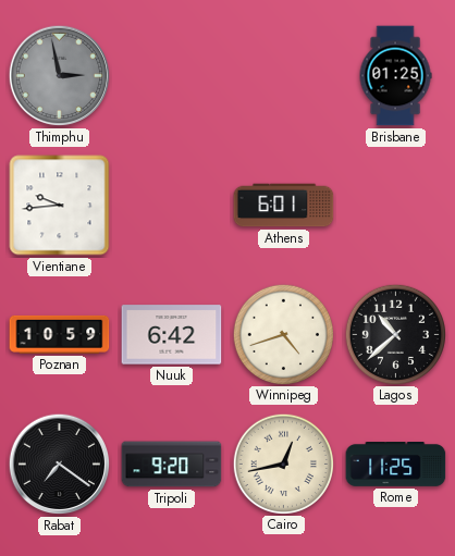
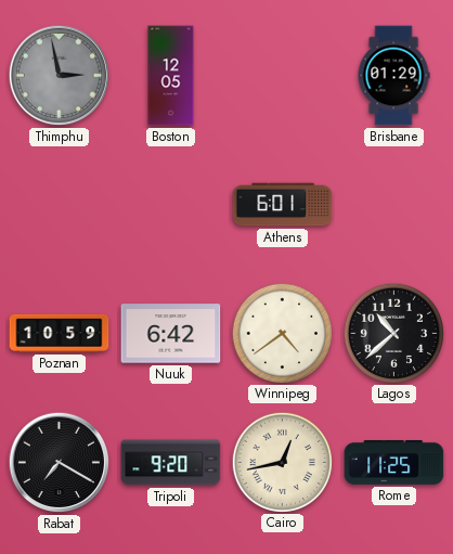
Boston: none -> 12:05 (171, 76)
Brisbane: 01:25 -> 01:29 (393, 76)
Vientiane: 9:44 -> none (60, 206)
Winnipeg: 4:42 -> 4:39 (282, 333)
Rabat: 7:21 -> 7:20 (60, 463)
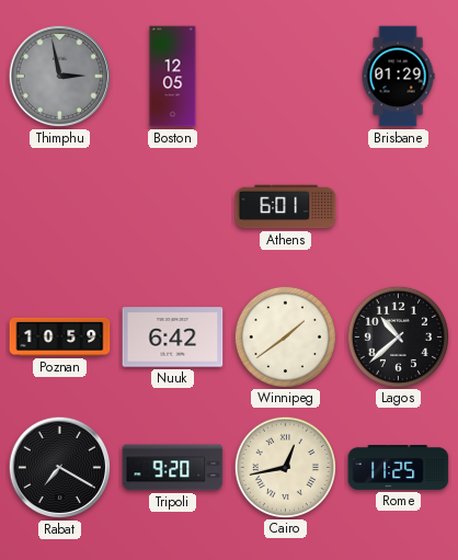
Winnipeg: 4:39 -> 1:39 (285, 336)
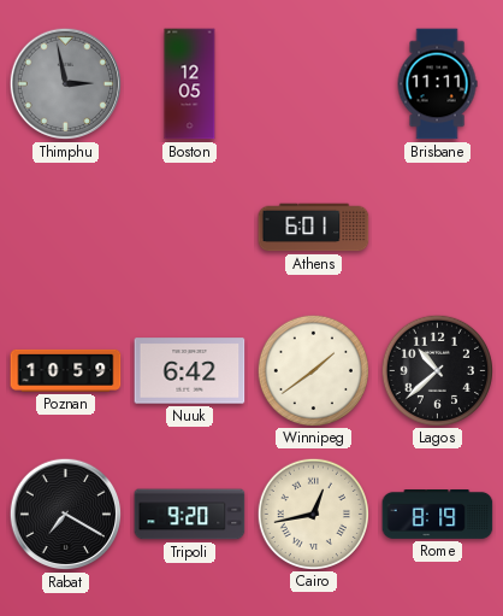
Brisbane: 01:29 -> 11:11 (437, 84)
Rome: 11:25 -> 8:19 (438, 515)
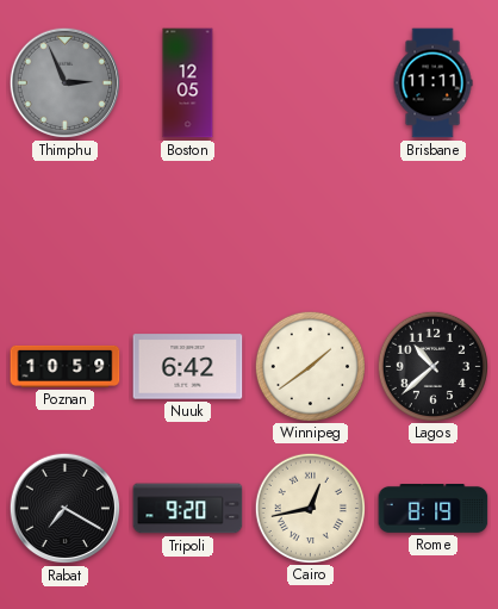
Thimphu: 2:58 -> 2:56 (66, 83)
Athens: 6:01 -> none (314, 228)
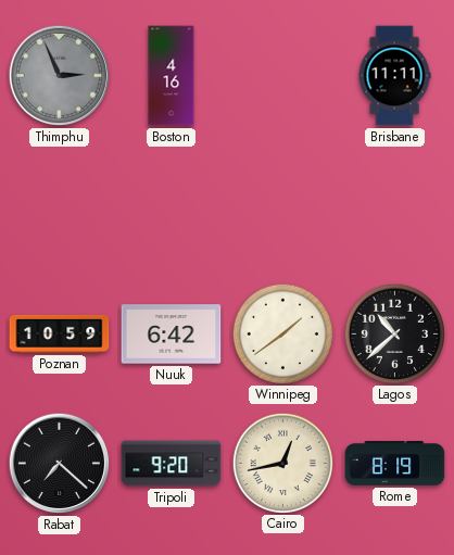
Boston: 12:05 -> 4:16 (172, 76)
Rabat: 7:20 -> 7:22 (60, 464)
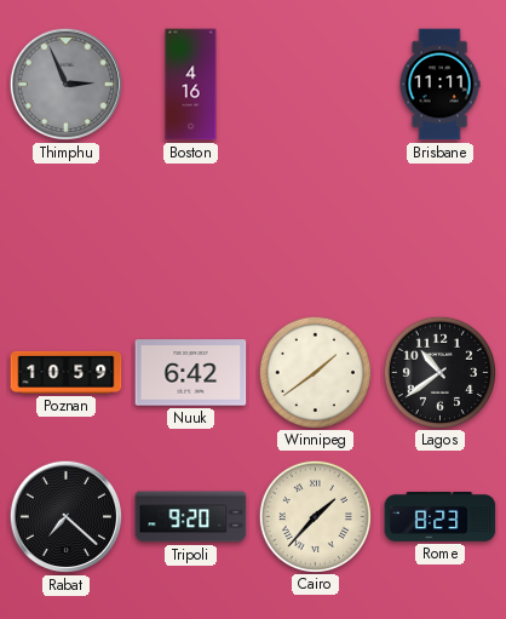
Lagos: 10:38 -> 10:39 (439, 372)
Cairo: 12:43 -> 1:37 (315, 516)
Rome: 8:19 -> 8:23 (441, 517)
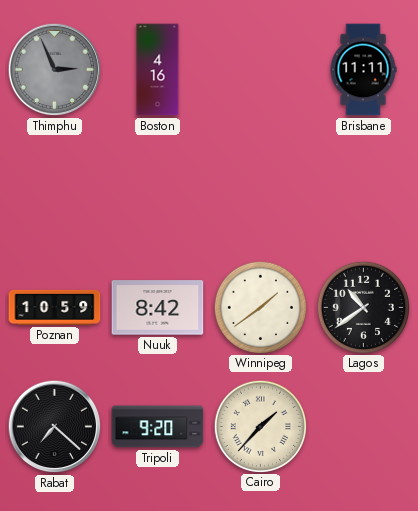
Nuuk: 6:42 -> 8:42 (158, 308)
Rome: 8:23 -> none (441, 517)
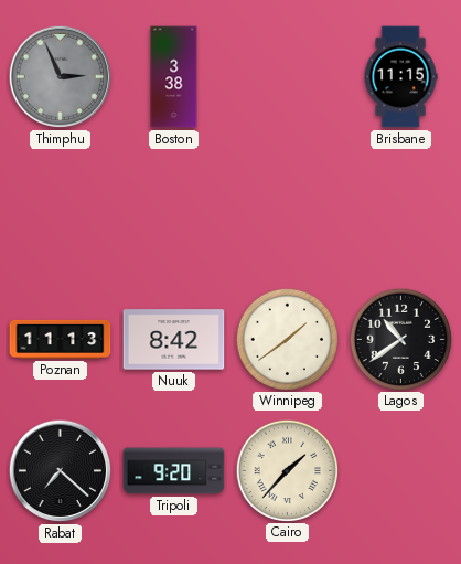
Boston: 4:16 -> 3:38 (174, 77)
Brisbane: 11:11 -> 11:15 (400, 77)
Poznan: 10:59 -> 11:13 (61, 339)
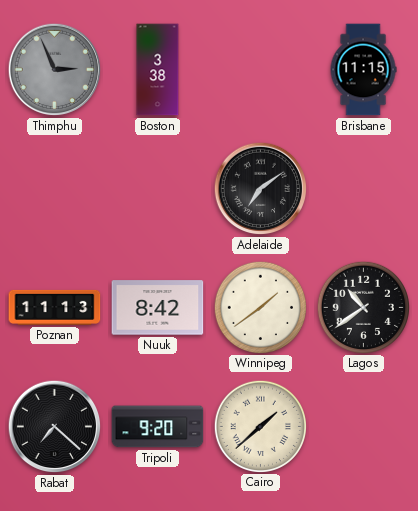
Adelaide: none -> 7:09 (261, 189)
Cairo: 1:37 -> 1:38 (260, 426)
